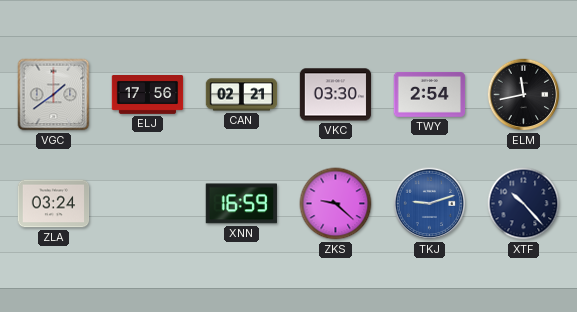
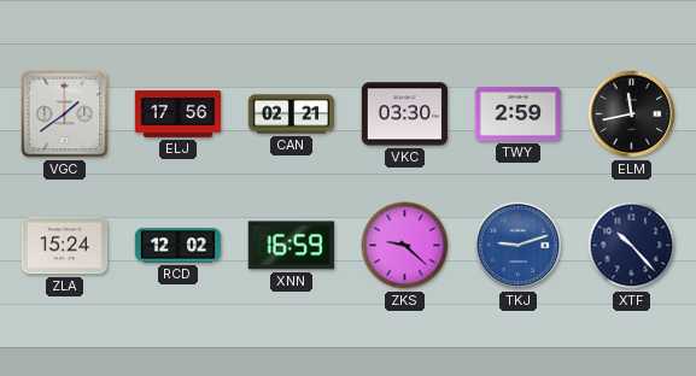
TWY: 2:54 -> 2:59 (519, 113)
ZLA: 03:24 -> 15:24 (65, 246)
RCD: none -> 12:02 (179, 246)
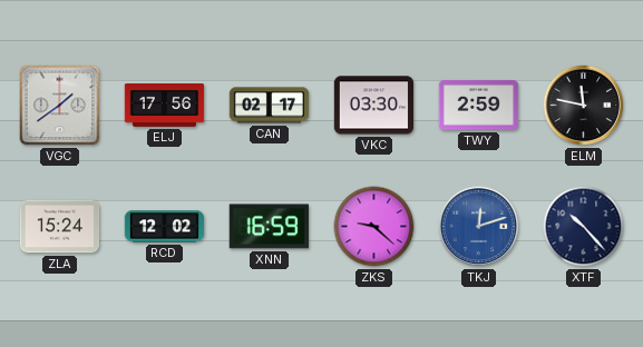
CAN: 02:21 -> 02:17 (270, 106)
ELM: 11:43 -> 11:47 (584, 106)
TKJ: 9:12 -> 12:12 (479, 227)
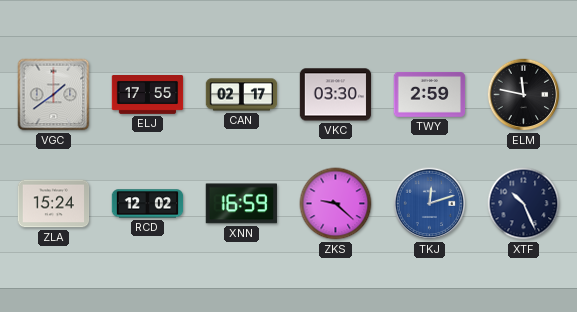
ELJ: 17:56 -> 17:55 (148, 95)
XTF: 10:23 -> 10:26 (524, 204)
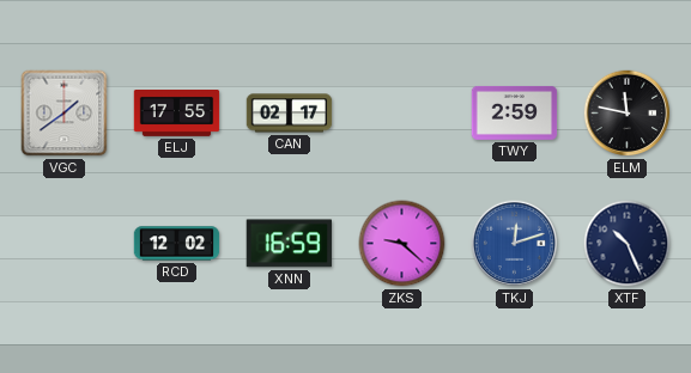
VKC: 03:30 -> none (336, 95)
ZLA: 15:24 -> none (54, 204)
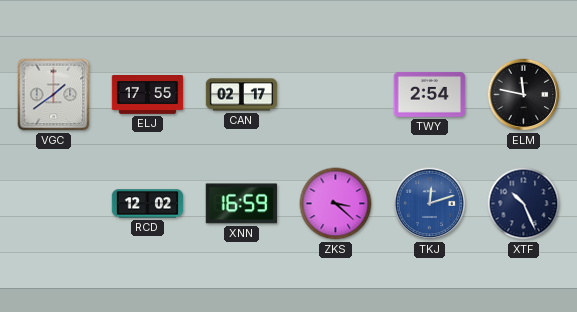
TWY: 2:59 -> 2:54 (430, 94)
ZKS: 9:22 -> 3:22 (336, 204)
